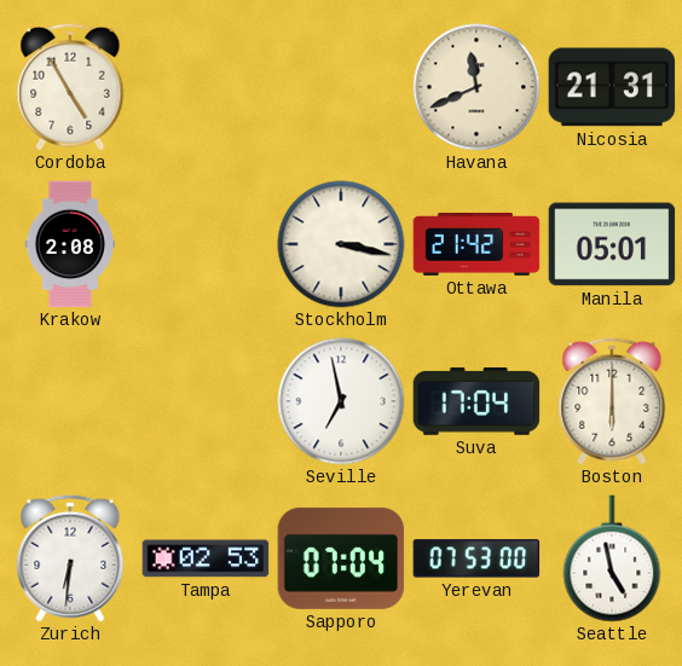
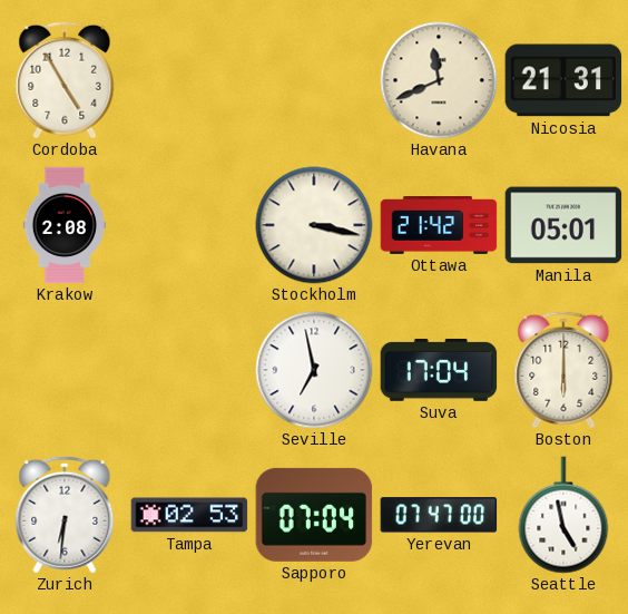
Yerevan: 07:53 -> 07:47 (439, 515)
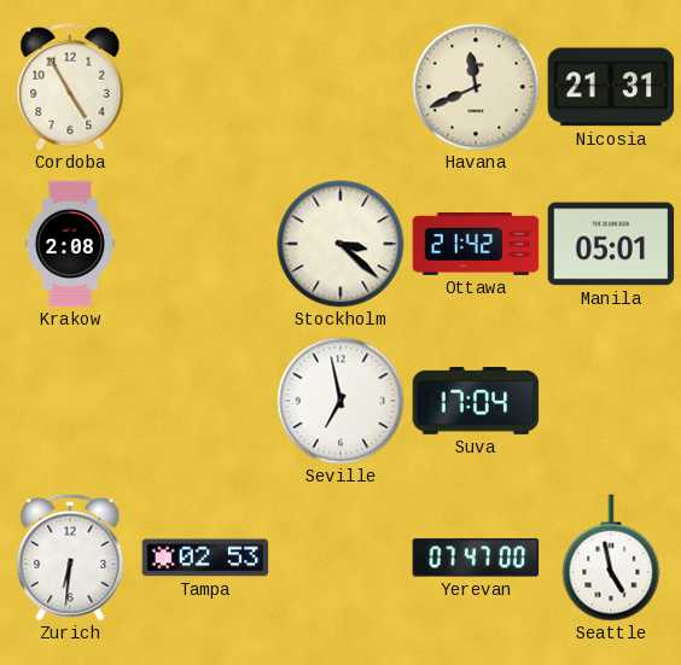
Stockholm: 3:17 -> 3:22 (340, 244)
Boston: 6:00 -> none (563, 370)
Sapporo: 07:04 -> none (314, 515)
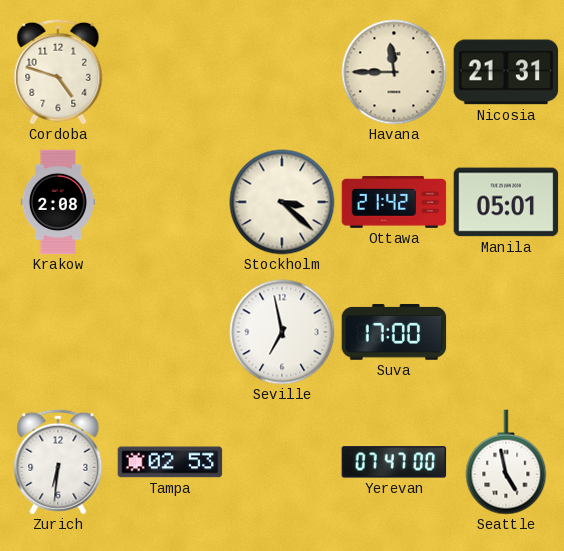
Cordoba: 4:55 -> 4:48 (58, 72)
Havana: 11:41 -> 11:45 (394, 72)
Suva: 17:04 -> 17:00 (394, 332)
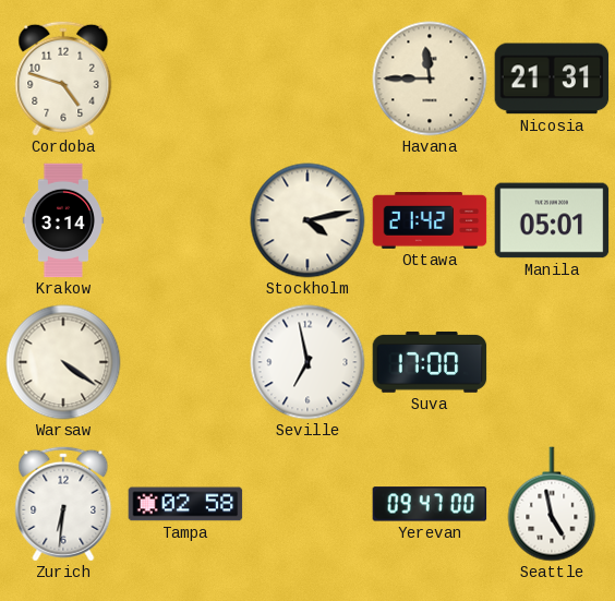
Krakow: 2:08 -> 3:14 (63, 220)
Stockholm: 3:22 -> 4:13 (307, 220)
Warsaw: none -> 4:21 (63, 362)
Tampa: 02:53 -> 02:58 (185, 504)
Yerevan: 07:47 -> 09:47 (430, 504)
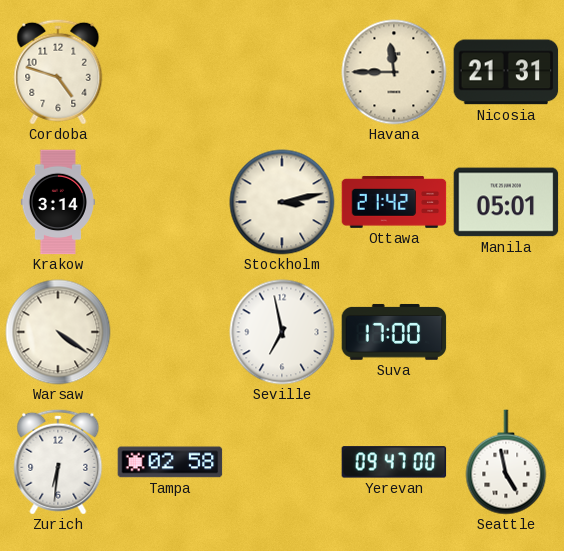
Stockholm: 4:13 -> 3:13 (282, 202)
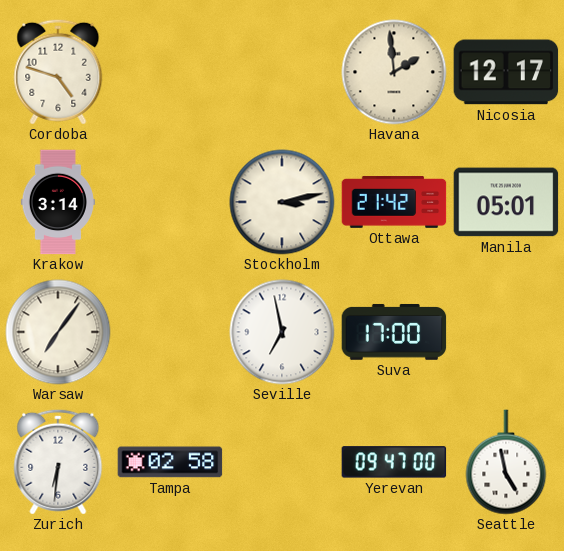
Havana: 11:45 -> 1:59 (394, 72)
Nicosia: 21:31 -> 12:17 (506, 72)
Warsaw: 4:21 -> 7:06 (58, 332)
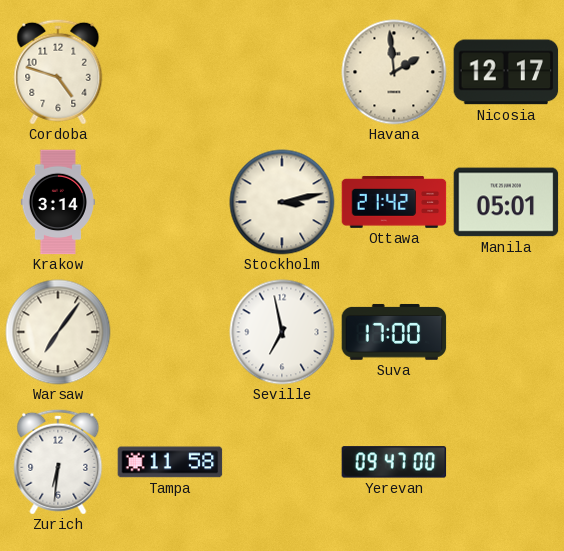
Tampa: 02:58 -> 11:58 (170, 462)
Seattle: 4:58 -> none (506, 462)
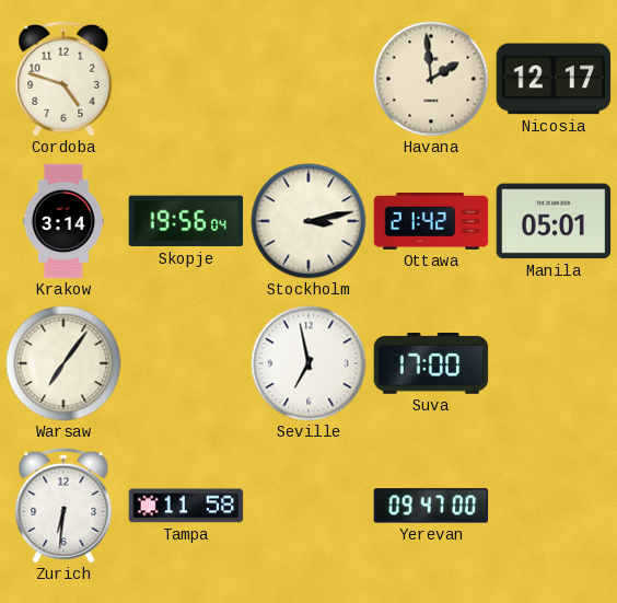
Skopje: none -> 19:56 (186, 221)
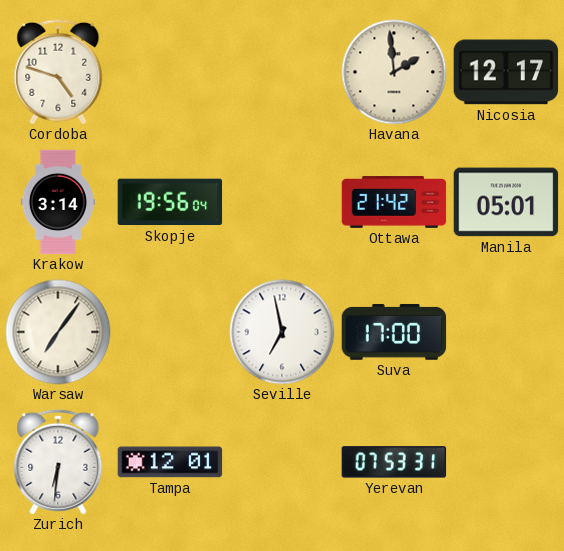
Stockholm: 3:13 -> none (308, 221)
Tampa: 11:58 -> 12:01 (170, 462)
Yerevan: 09:47 -> 07:53 (394, 462)
